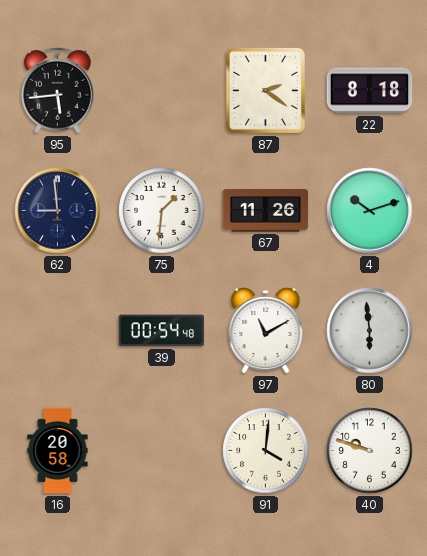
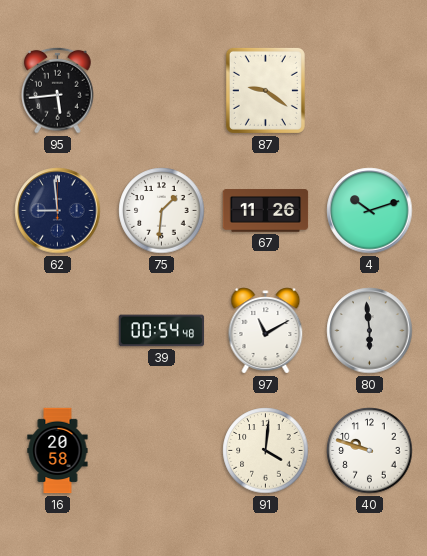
87: 2:21 -> 9:21 (265, 90)
22: 8:18 -> none (370, 91)
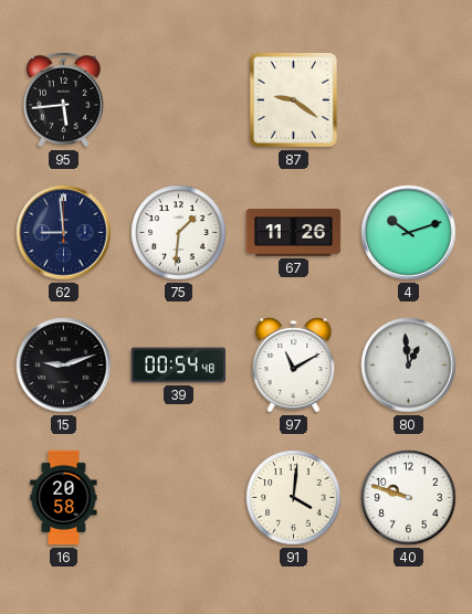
15: none -> 9:12 (64, 366)
80: 5:59 -> 12:59 (409, 366)
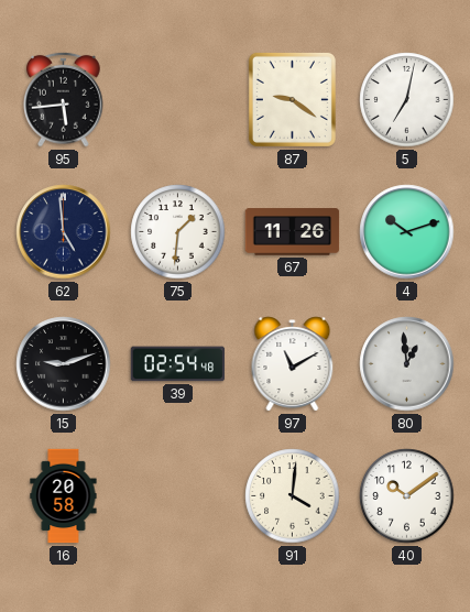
5: none -> 7:02 (407, 100)
62: 8:59 -> 4:59 (64, 232)
39: 00:54 -> 02:54 (178, 364)
40: 9:48 -> 10:09 (407, 496)
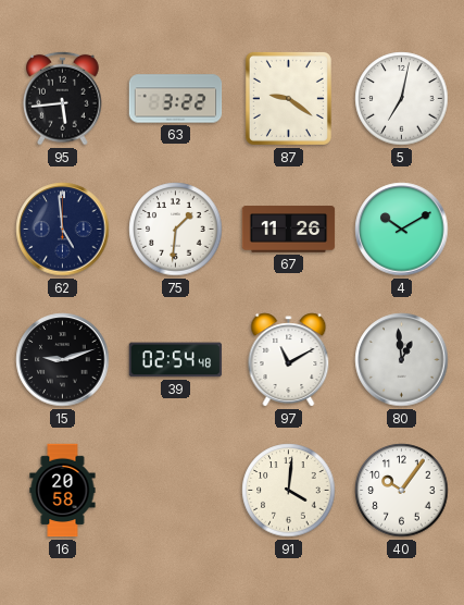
63: none -> 3:22 (176, 99)
4: 10:12 -> 10:10 (402, 230)
40: 10:09 -> 10:06 (402, 491)
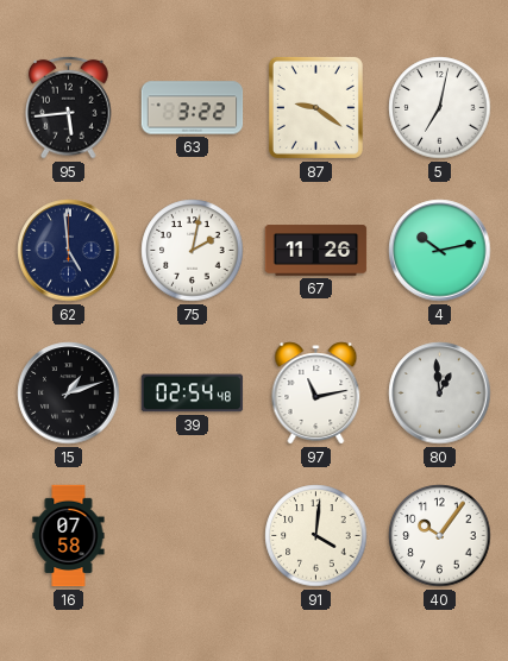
75: 1:31 -> 2:02 (193, 251)
4: 10:10 -> 10:13 (440, 251)
15: 9:12 -> 1:12 (69, 394)
97: 11:10 -> 11:13 (316, 394)
16: 20:58 -> 07:58 (69, 536)
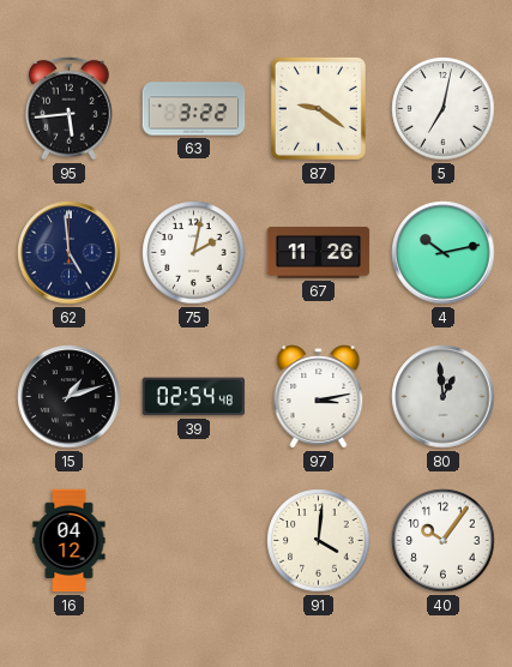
97: 11:13 -> 3:13 (319, 397)
16: 07:58 -> 04:12 (70, 541)
